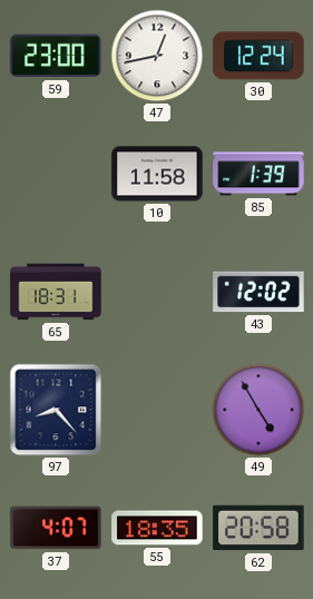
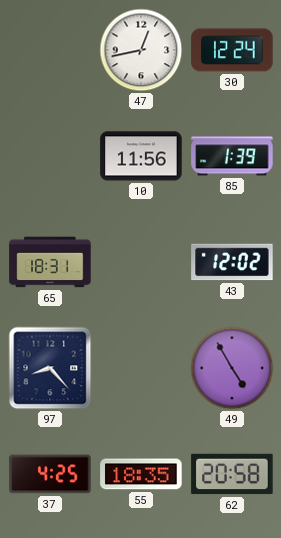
59: 23:00 -> none (56, 56)
10: 11:58 -> 11:56 (141, 156)
37: 4:07 -> 4:25 (50, 474)
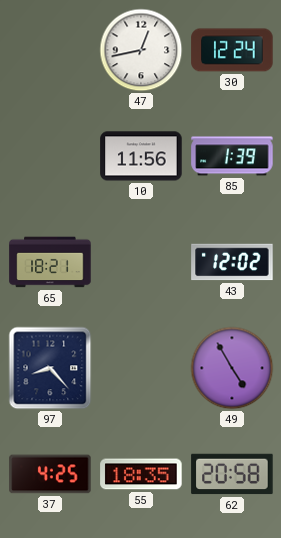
65: 18:31 -> 18:21 (50, 262)
